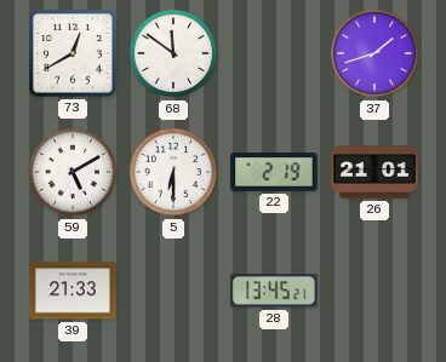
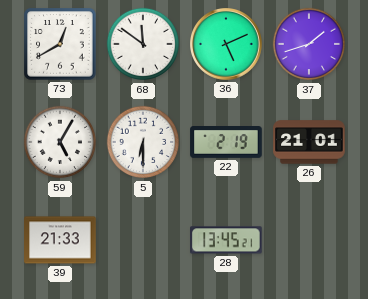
36: none -> 5:11 (227, 45)
59: 5:10 -> 5:05 (60, 142)
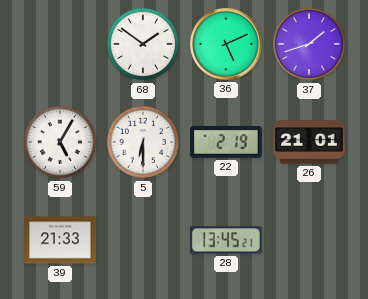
73: 12:40 -> none (60, 44)
68: 11:51 -> 1:51 (143, 44)
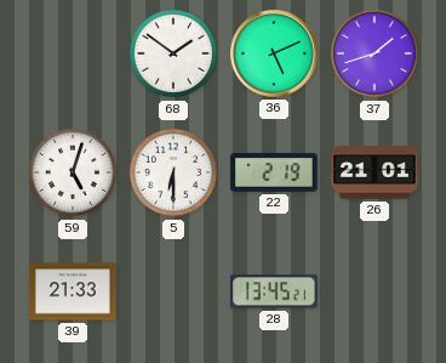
59: 5:05 -> 5:03 (73, 172)
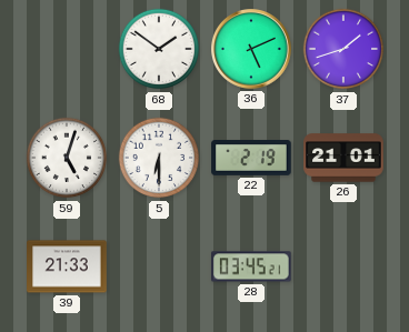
28: 13:45 -> 03:45 (252, 266)
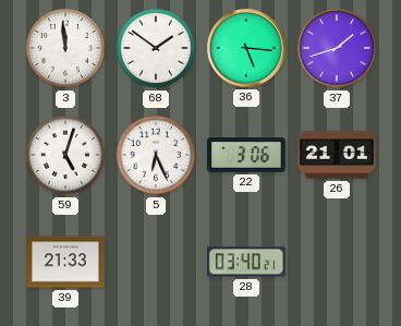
3: none -> 11:59 (65, 48)
36: 5:11 -> 5:16 (247, 49)
5: 6:30 -> 6:26 (156, 155)
22: 2:19 -> 3:06 (246, 155)
28: 03:45 -> 03:40 (247, 262)
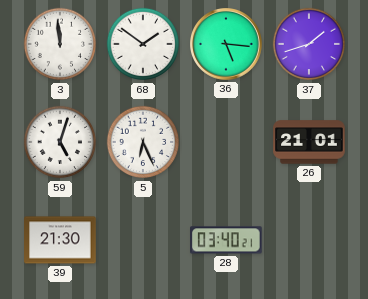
22: 3:06 -> none (246, 155)
39: 21:33 -> 21:30 (60, 240)
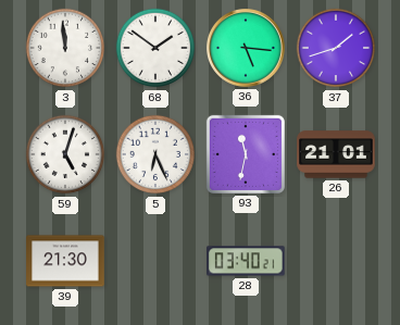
93: none -> 11:32 (246, 154)
